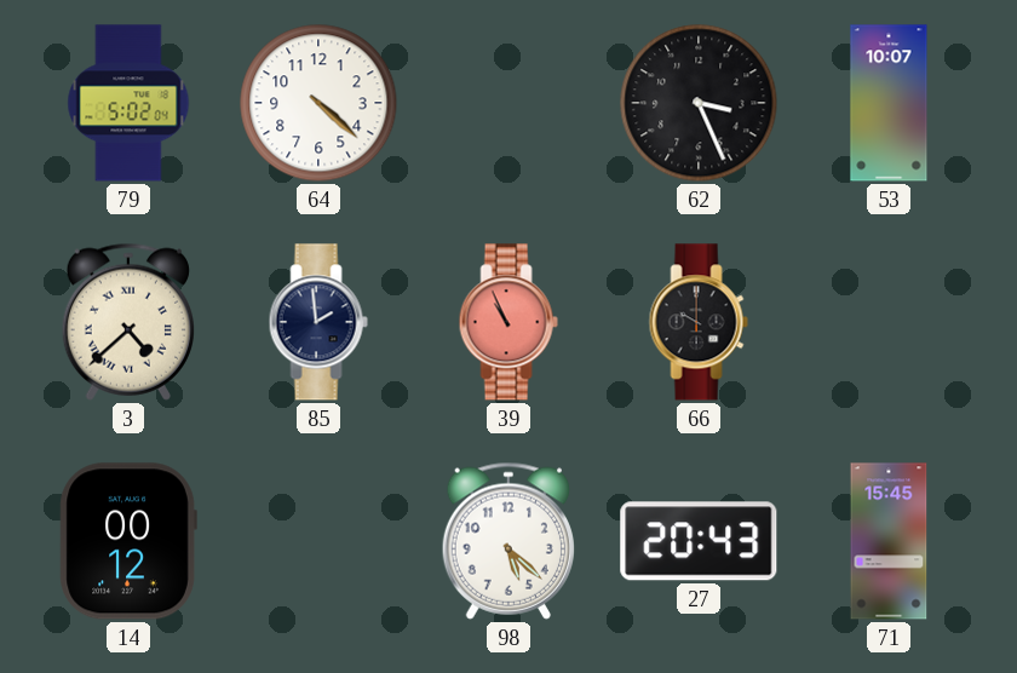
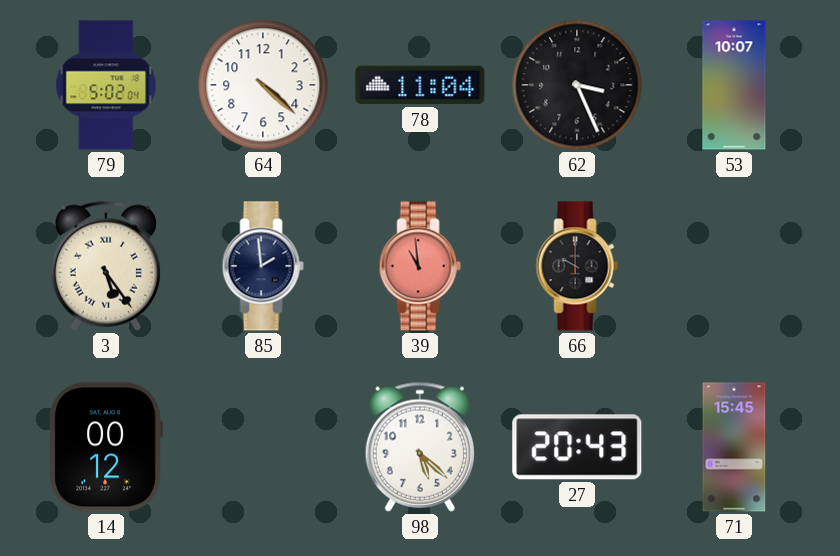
78: none -> 11:04 (420, 85)
3: 4:38 -> 5:24 (106, 266)
39: 10:56 -> 10:59 (420, 266)
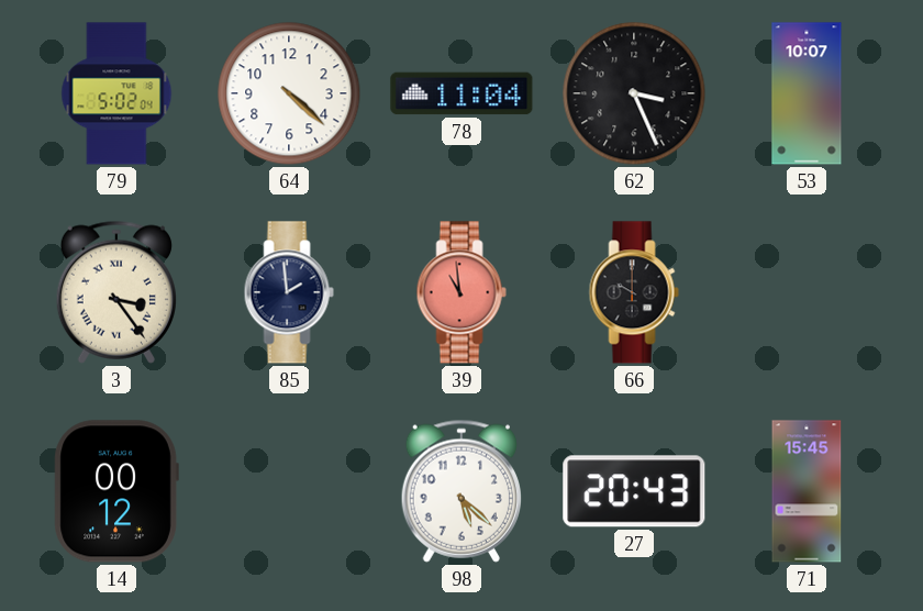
3: 5:24 -> 3:24 (116, 292)
